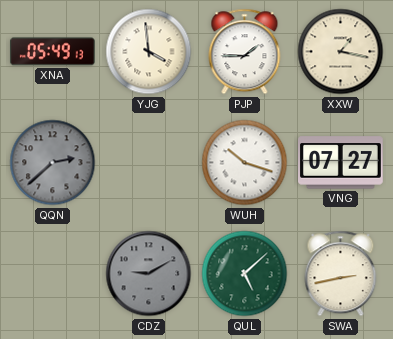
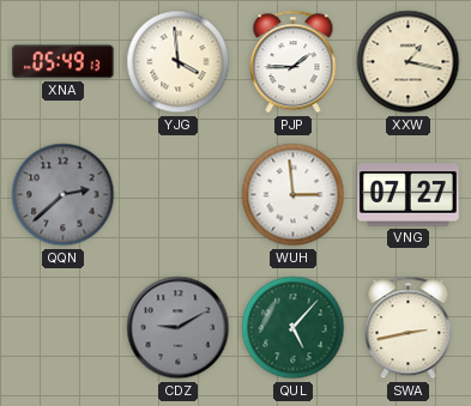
WUH: 10:18 -> 2:59 (294, 195)
QUL: 5:08 -> 5:07 (294, 328)
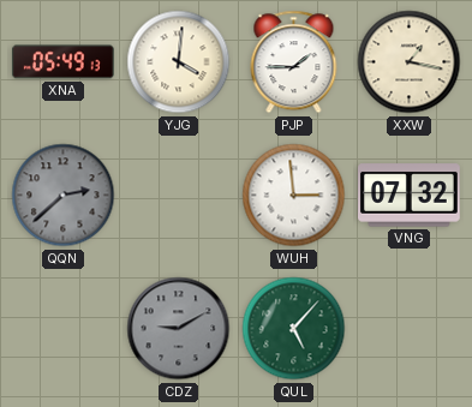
YJG: 3:59 -> 4:01 (179, 62)
VNG: 07:27 -> 07:32 (410, 196)
SWA: 2:43 -> none (409, 328)
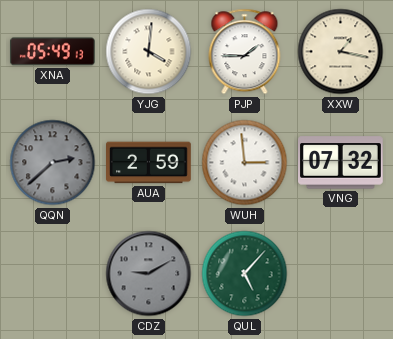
AUA: none -> 2:59 (149, 163)
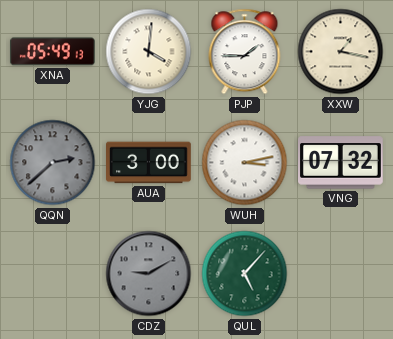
AUA: 2:59 -> 3:00 (149, 163)
WUH: 2:59 -> 3:13 (245, 163)
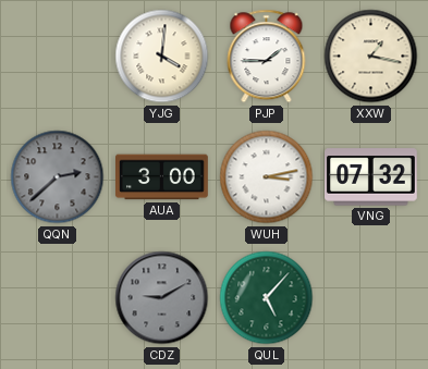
XNA: 05:49 -> none (52, 52)
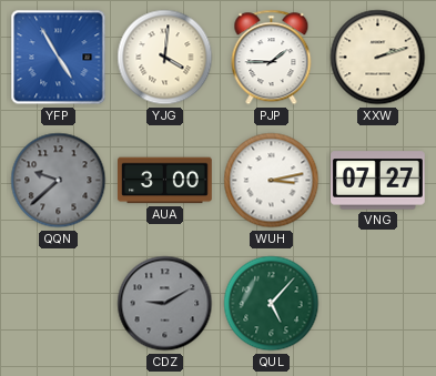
YFP: none -> 4:55 (59, 58)
XXW: 1:17 -> 2:12 (378, 58)
QQN: 2:38 -> 9:38 (59, 181)
VNG: 07:32 -> 07:27 (378, 181)
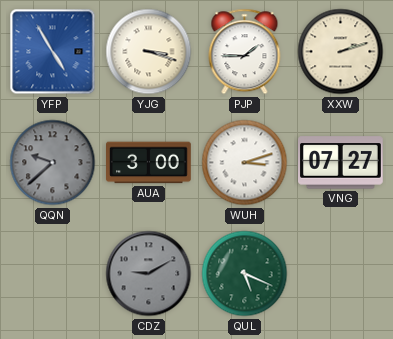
YJG: 4:01 -> 3:18 (149, 52)
WUH: 3:13 -> 3:12 (245, 163)
QUL: 5:07 -> 5:19 (245, 274)
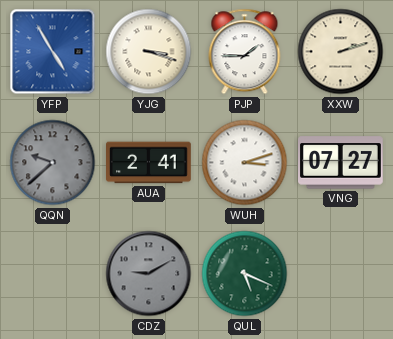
AUA: 3:00 -> 2:41 (149, 163)
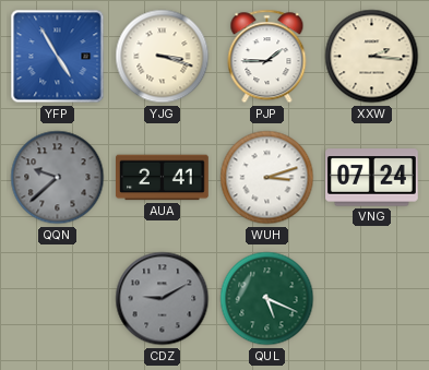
XXW: 2:12 -> 2:16 (372, 57)
VNG: 07:27 -> 07:24 (372, 178)
